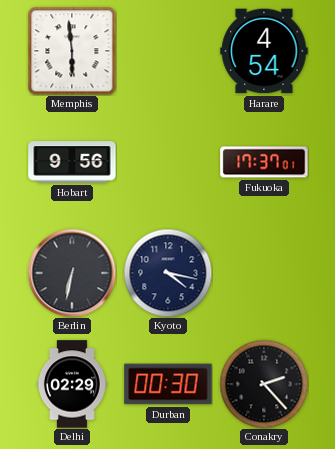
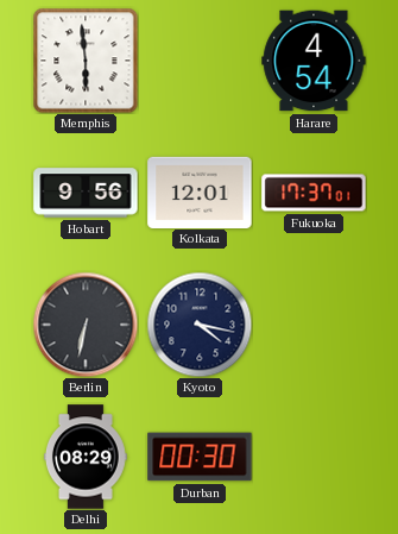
Kolkata: none -> 12:01 (200, 191)
Delhi: 02:29 -> 08:29 (86, 457)
Conakry: 2:23 -> none (264, 384)
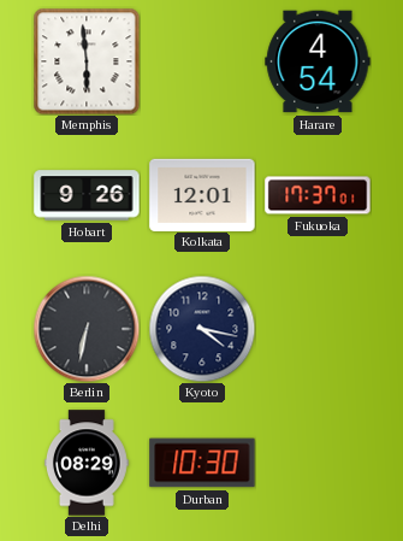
Hobart: 9:56 -> 9:26 (87, 195)
Durban: 00:30 -> 10:30 (202, 463)
